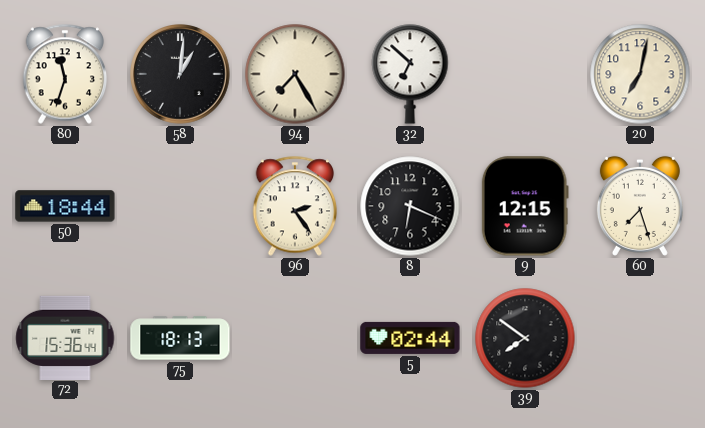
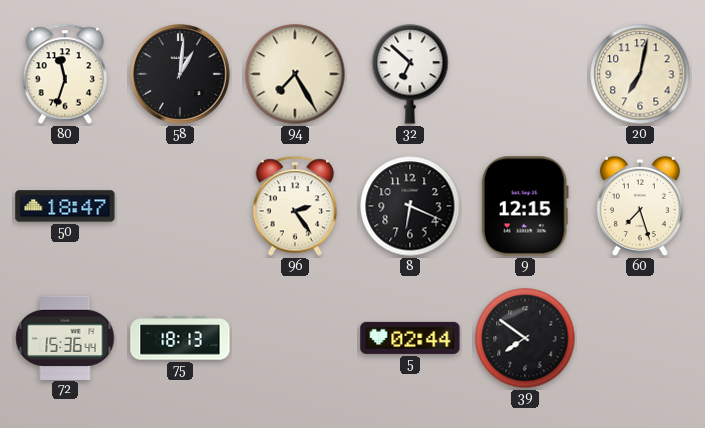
50: 18:44 -> 18:47 (65, 206)
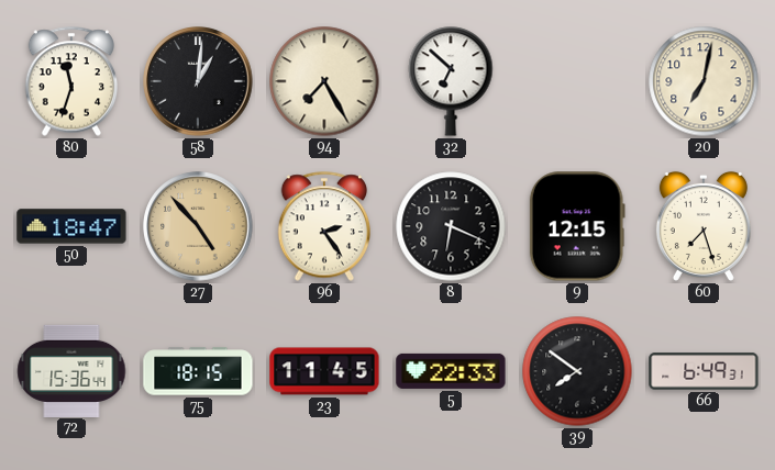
27: none -> 4:53 (198, 226)
75: 18:13 -> 18:15 (198, 371)
23: none -> 11:45 (324, 371)
5: 02:44 -> 22:33 (451, 371)
66: none -> 6:49 (704, 371)
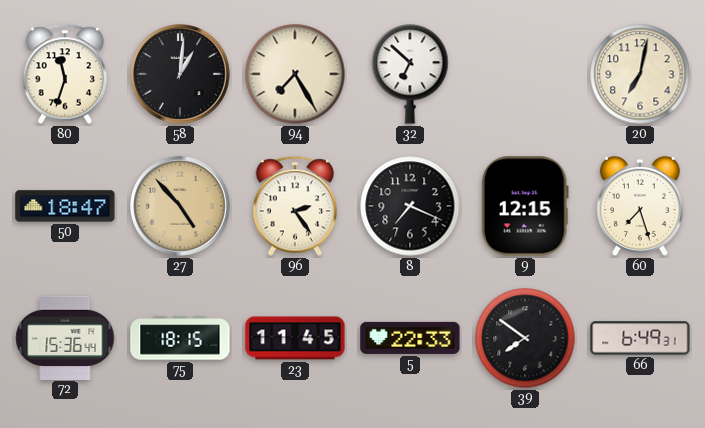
8: 6:19 -> 7:19 (410, 206)
